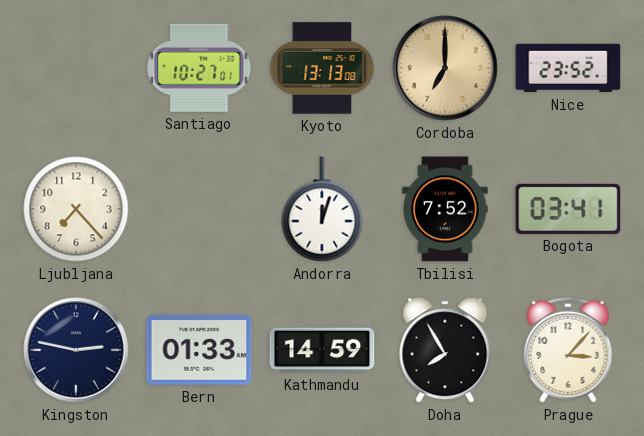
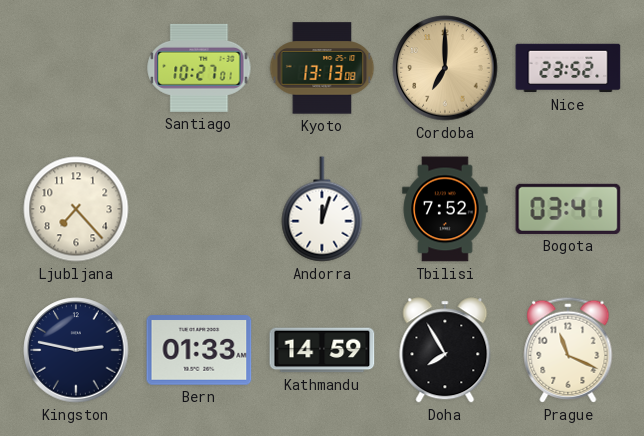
Prague: 3:07 -> 11:19 (568, 350)
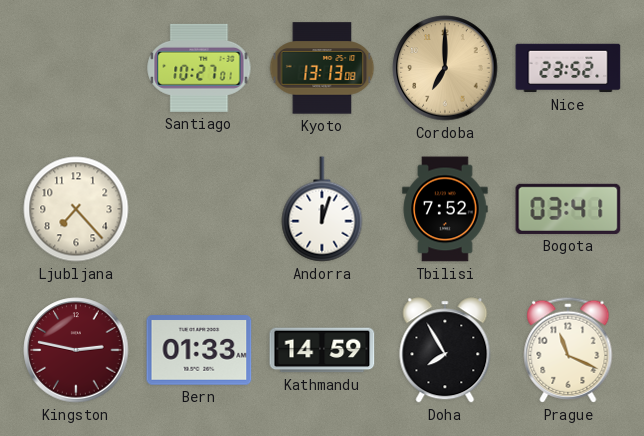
Kingston dial: navy -> burgundy (76, 350)
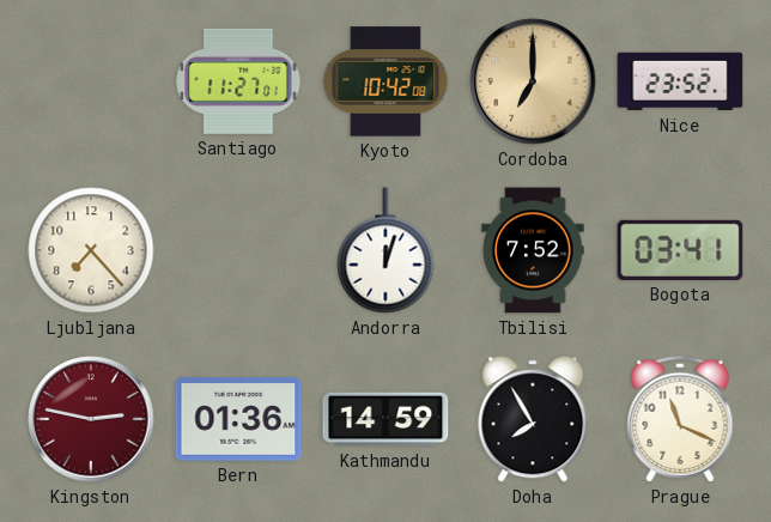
Santiago: 10:27 -> 11:27 (238, 81)
Kyoto: 13:13 -> 10:42 (385, 81)
Bern: 01:33 -> 01:36 (238, 419)
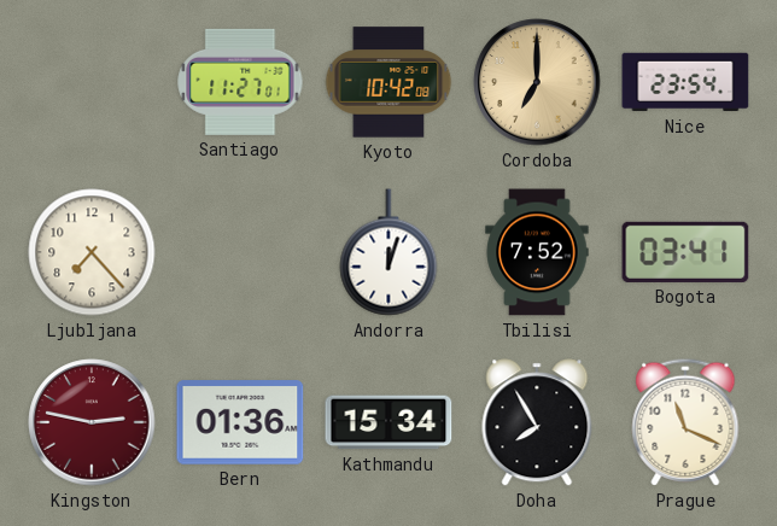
Nice: 23:52 -> 23:54 (685, 82)
Kathmandu: 14:59 -> 15:34 (388, 422)
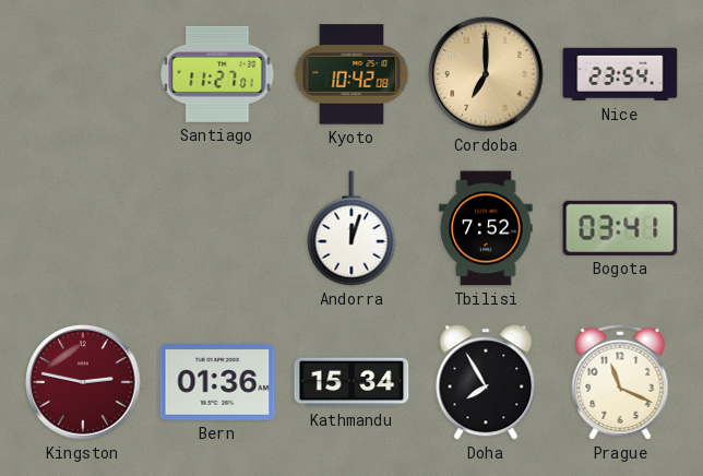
Ljubljana: 7:23 -> none (92, 252)
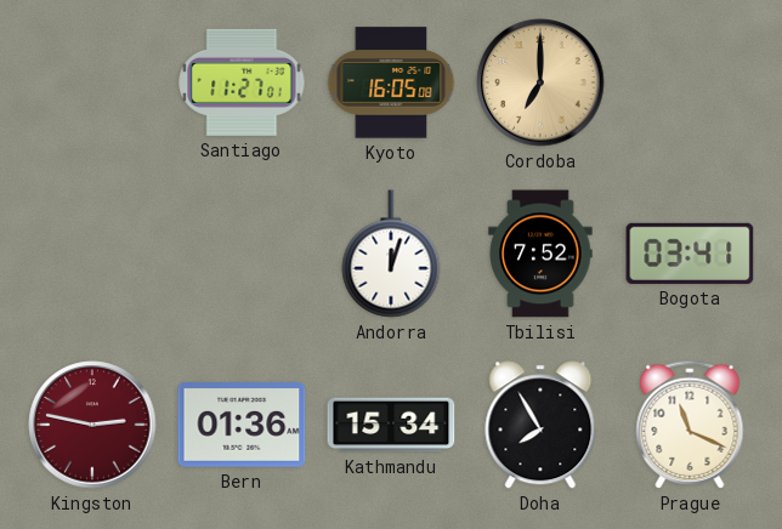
Kyoto: 10:42 -> 16:05 (391, 83)
Nice: 23:54 -> none (620, 74)
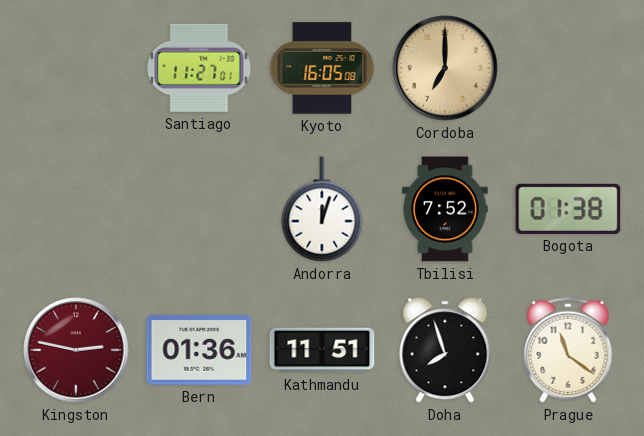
Bogota: 03:41 -> 01:38 (568, 209)
Kathmandu: 15:34 -> 11:51 (322, 350)
Doha: 7:55 -> 7:57 (445, 350)
Prague: 11:19 -> 11:21 (568, 350)
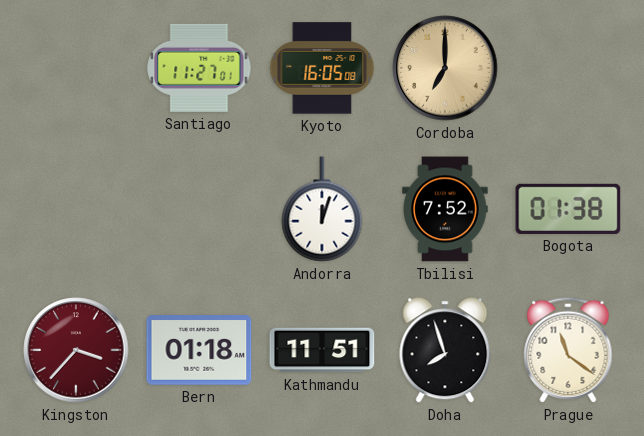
Kingston: 2:47 -> 3:37 (76, 350)
Bern: 01:36 -> 01:18 (199, 350)
